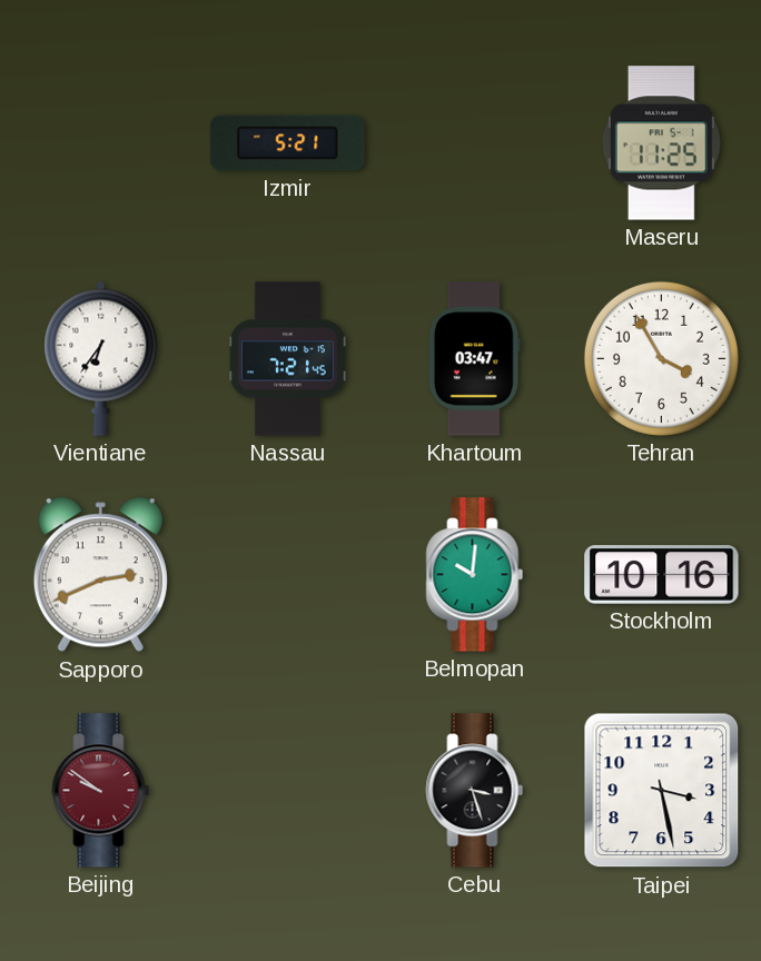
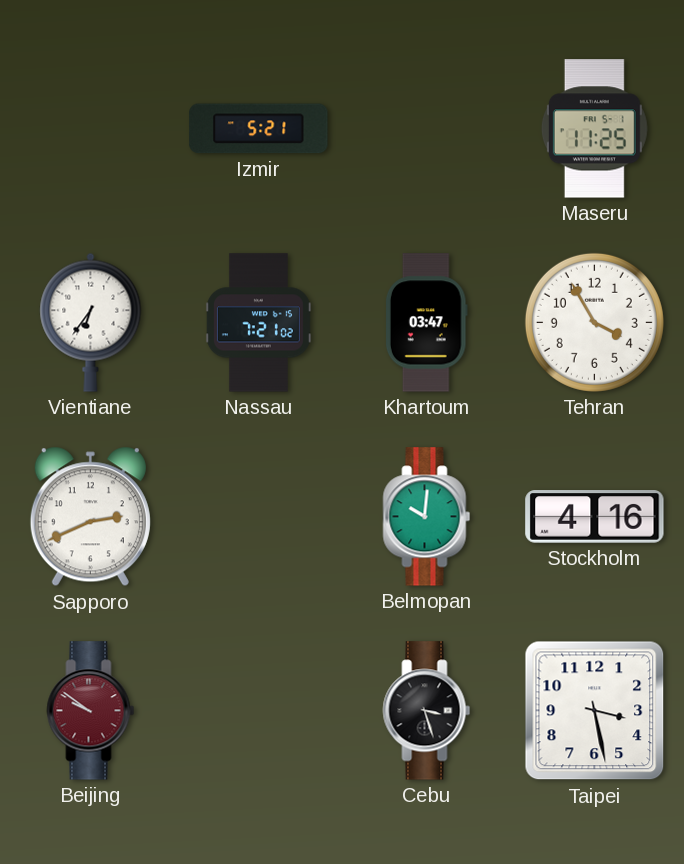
Nassau: 7:21:45 -> 7:21:02 (258, 323)
Stockholm: 10:16 -> 4:16 (595, 517)
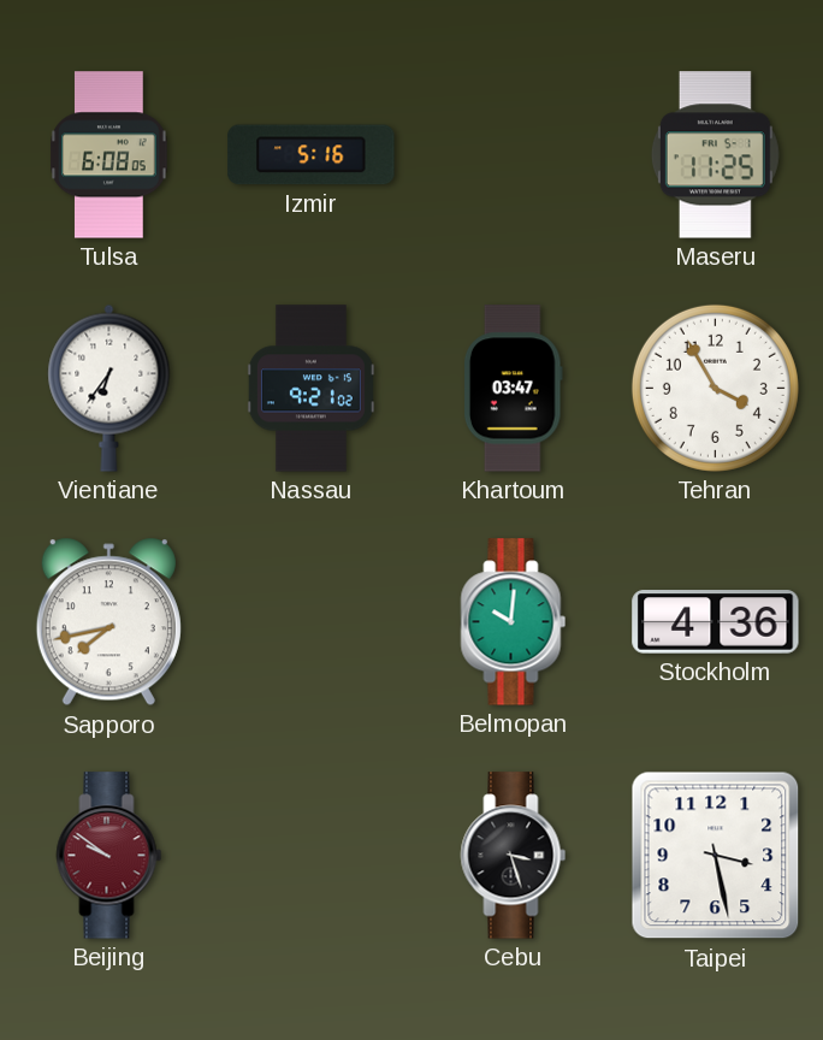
Tulsa: none -> 6:08 (109, 155)
Izmir: 5:21 -> 5:16 (312, 155)
Nassau: 7:21 -> 9:21 (310, 389)
Sapporo: 2:41 -> 7:43 (108, 622)
Stockholm: 4:16 -> 4:36 (716, 622)
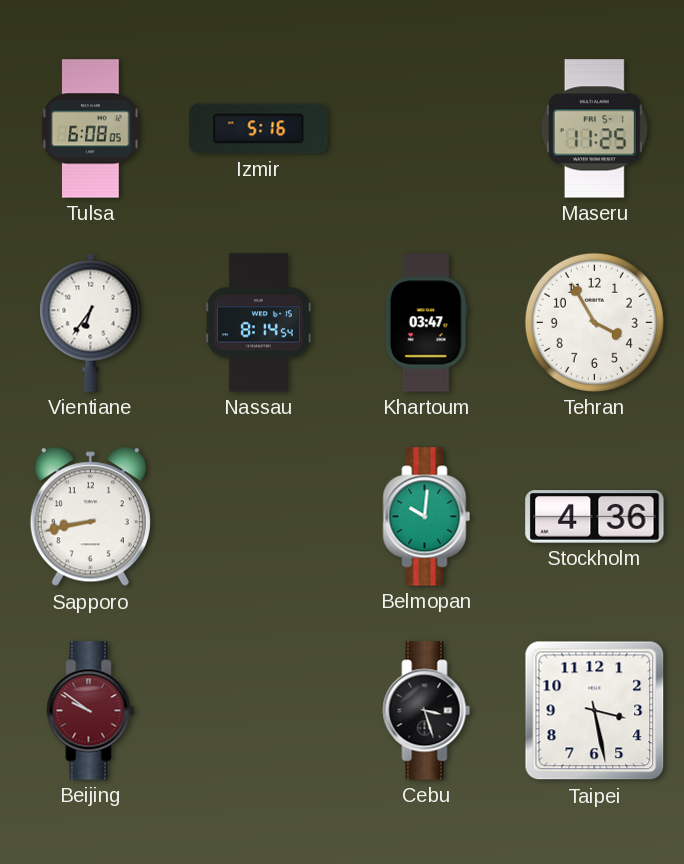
Nassau: 9:21 -> 8:14 (258, 323)
Sapporo: 7:43 -> 8:43 (90, 517)
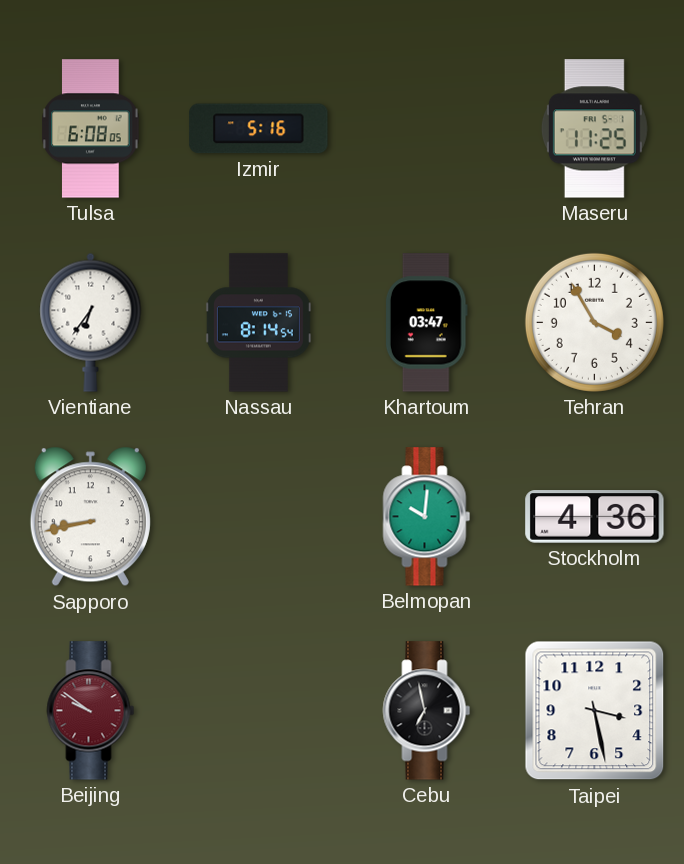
Cebu: 3:27 -> 6:58 (427, 711)
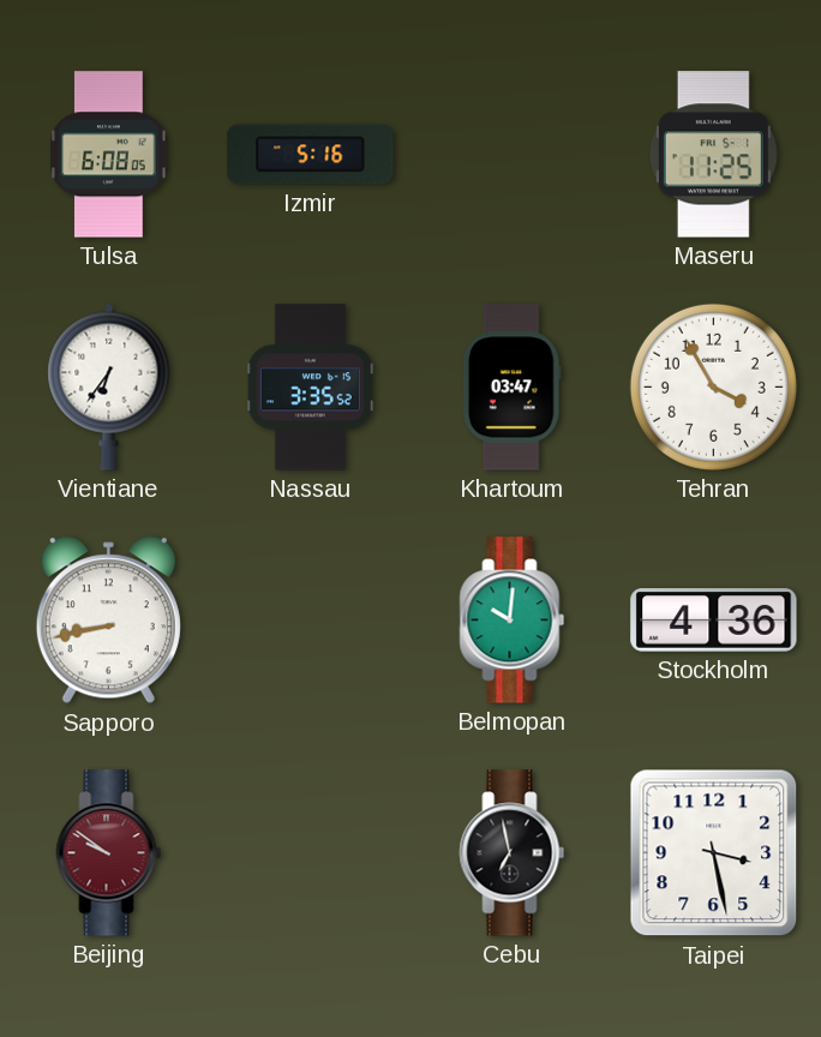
Nassau: 8:14 -> 3:35 (310, 388)
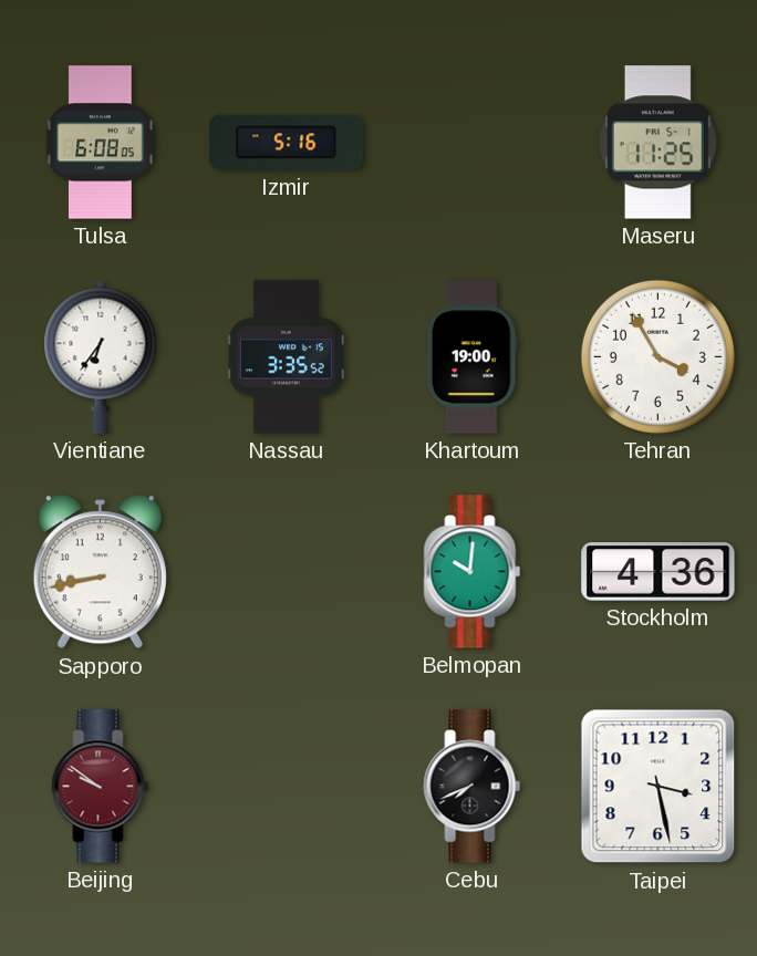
Khartoum: 03:47 -> 19:00 (471, 357)
Cebu: 6:58 -> 7:41 (473, 787)
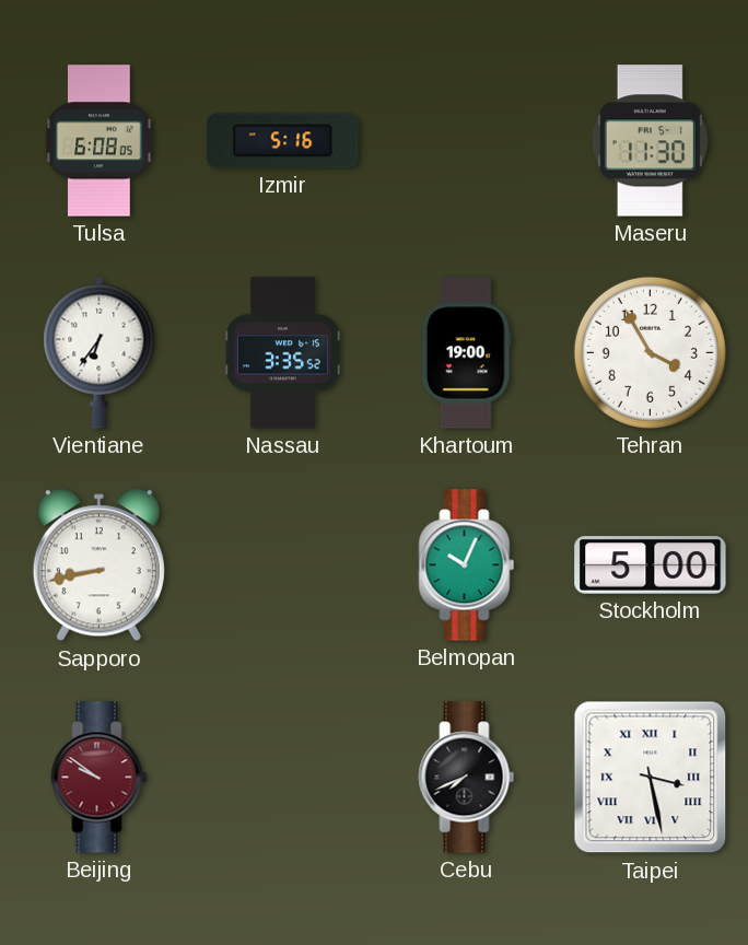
Maseru: 11:25 -> 11:30 (650, 141)
Belmopan: 10:01 -> 10:04 (467, 565)
Stockholm: 4:36 -> 5:00 (651, 565)
Taipei numerals: Arabic -> Roman (651, 778)
